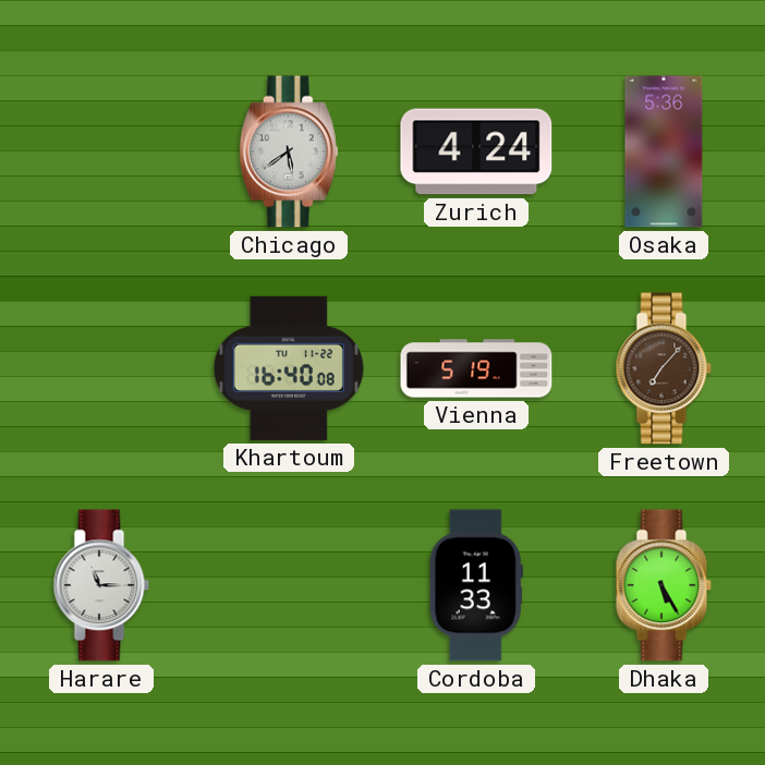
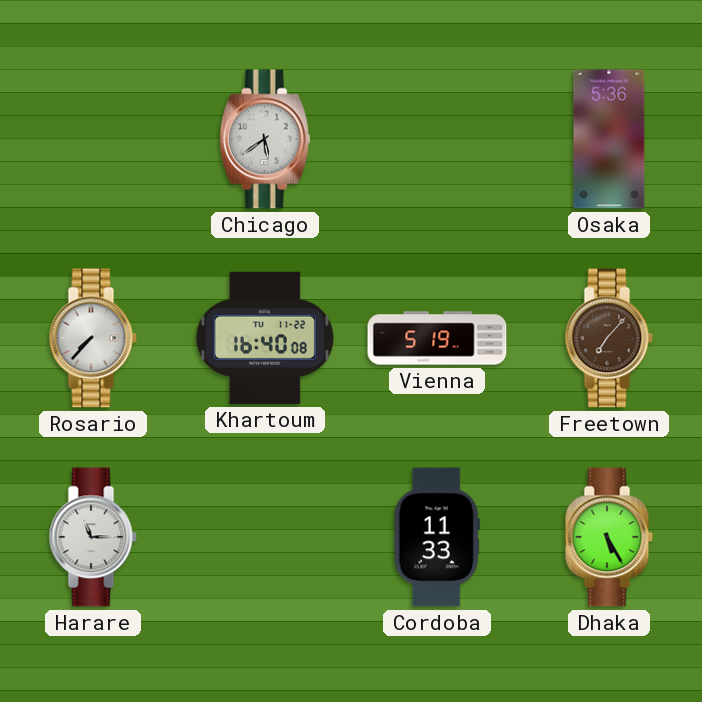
Zurich: 4:24 -> none (476, 151)
Rosario: none -> 7:37 (93, 338)
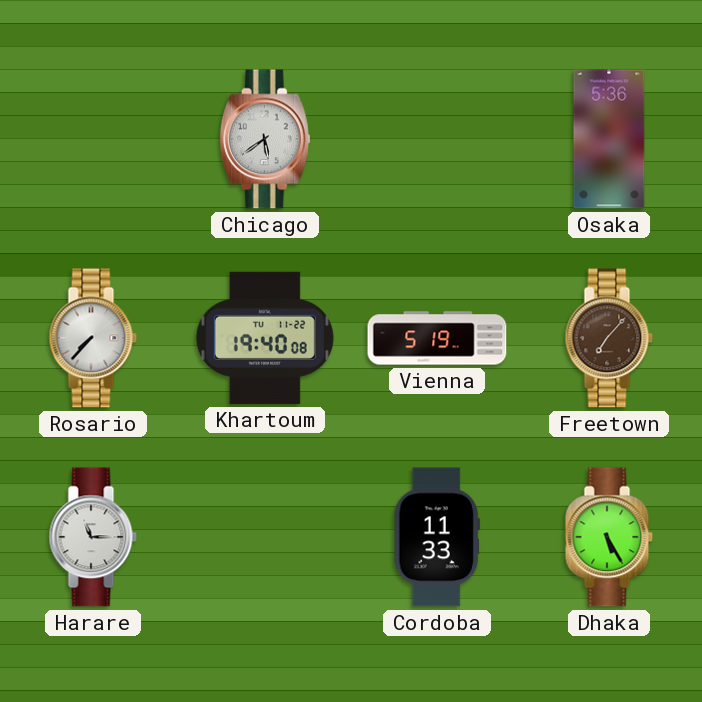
Khartoum: 16:40 -> 19:40 (265, 338)
